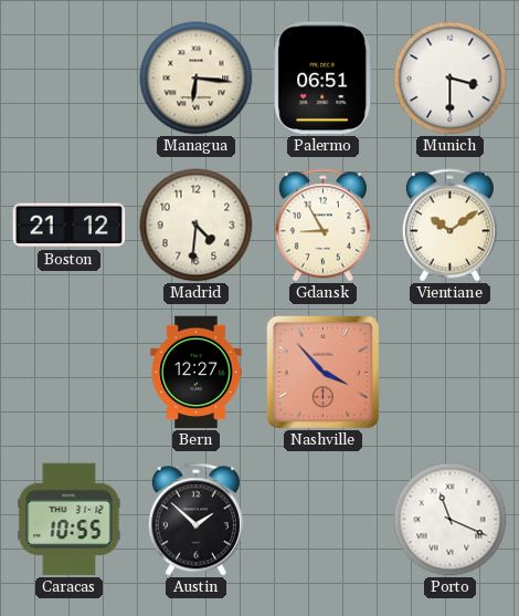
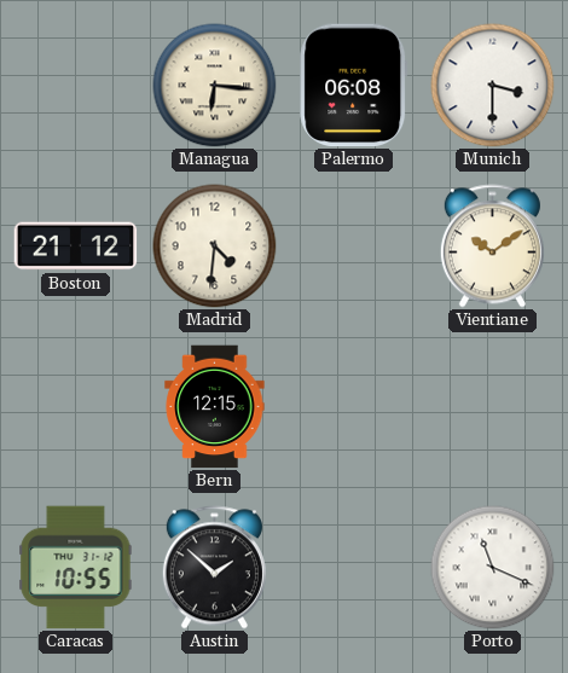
Palermo: 06:51 -> 06:08 (354, 86)
Gdansk: 8:55 -> none (322, 226)
Bern: 12:27 -> 12:15 (215, 407)
Nashville: 3:53 -> none (322, 372)
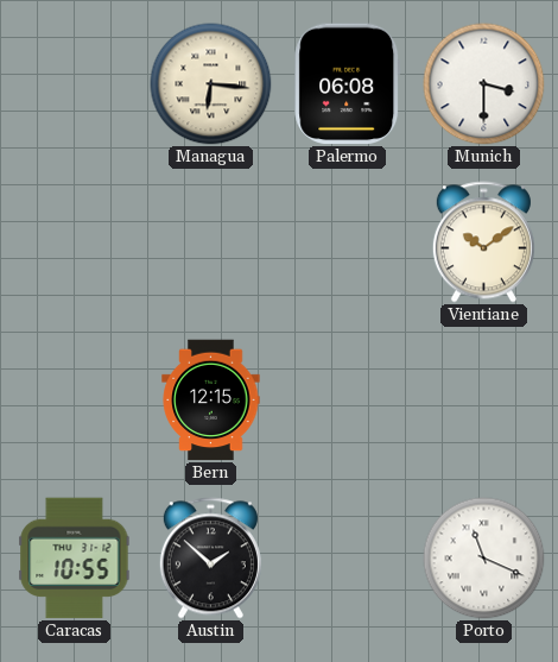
Boston: 21:12 -> none (76, 246)
Madrid: 4:31 -> none (215, 246)
